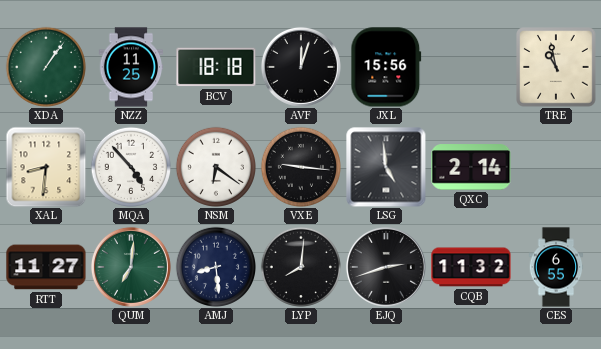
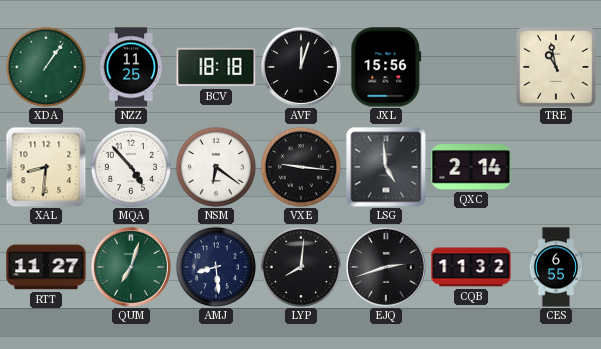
QUM: 7:01 -> 7:03 (131, 267)
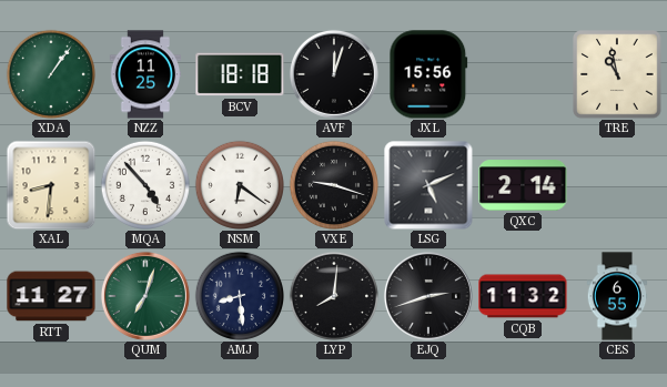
VXE: 9:16 -> 9:18 (333, 184)
LSG: 4:59 -> 5:11 (428, 185)
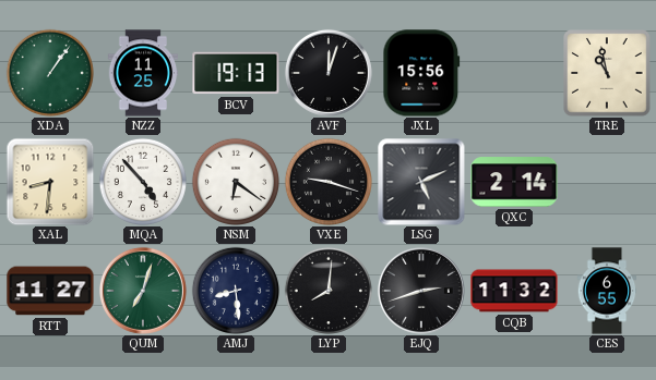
BCV: 18:18 -> 19:13 (236, 73)
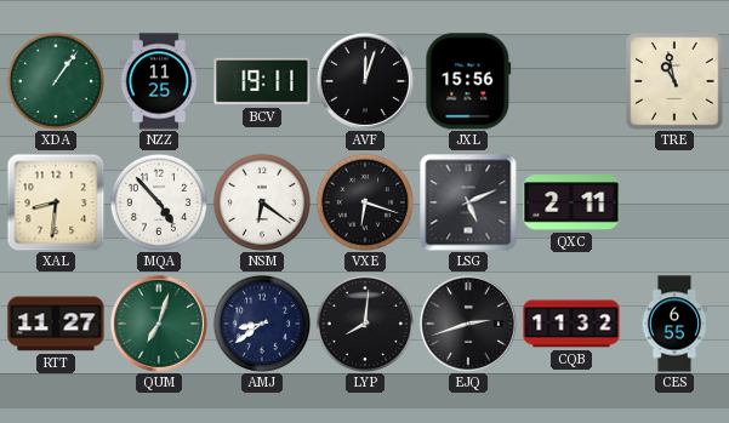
BCV: 19:13 -> 19:11 (262, 81)
VXE: 9:18 -> 6:18 (364, 201)
QXC: 2:14 -> 2:11 (571, 202)
AMJ: 8:29 -> 8:39 (261, 322)
